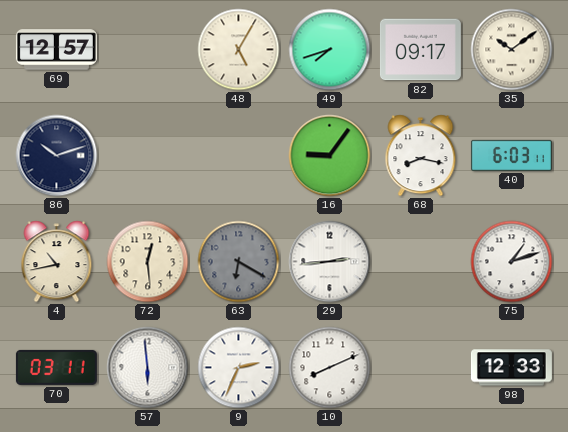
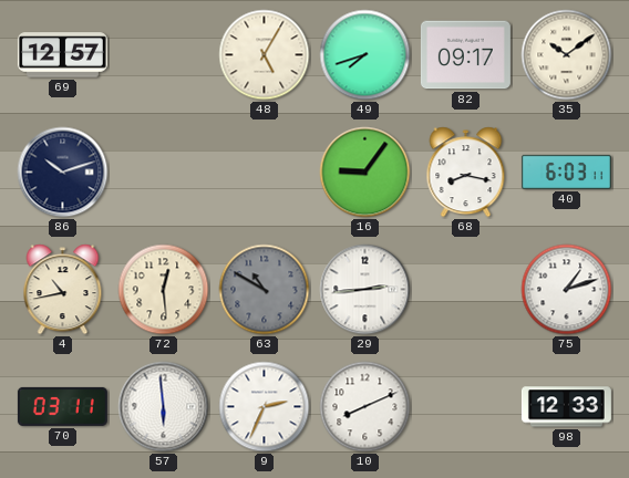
63: 6:20 -> 10:50 (265, 290)
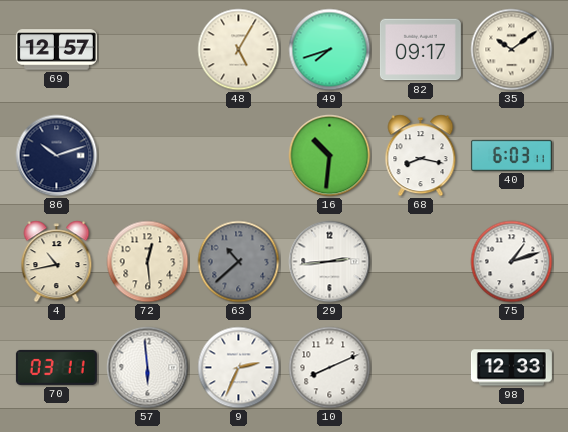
16: 9:06 -> 10:31 (330, 156)
63: 10:50 -> 10:38 (239, 262)
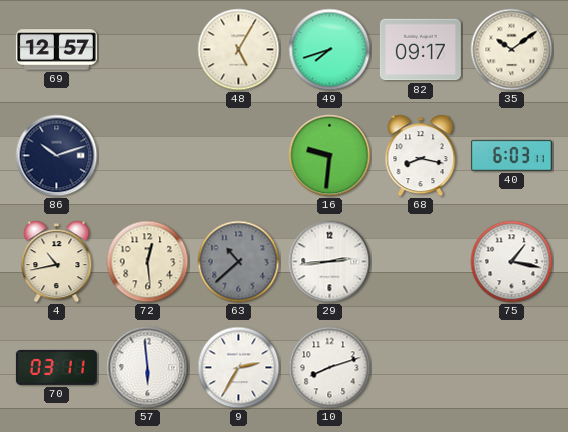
16: 10:31 -> 9:31 (330, 156)
75: 1:12 -> 1:17 (512, 262)
9: 2:34 -> 2:35 (239, 368)
10: 8:11 -> 8:12 (330, 368)
98: 12:33 -> none (511, 368)
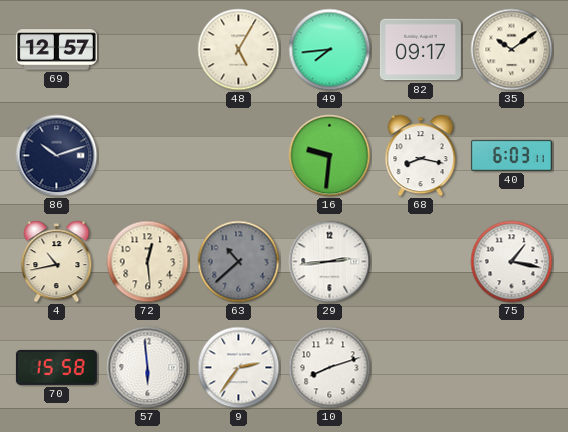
49: 7:42 -> 7:44 (330, 50)
70: 03:11 -> 15:58 (56, 367)
9: 2:35 -> 2:36 (239, 368)
